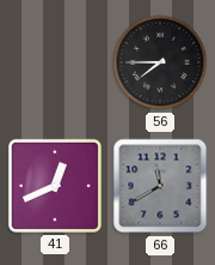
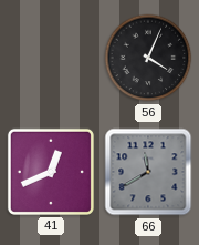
56: 7:45 -> 4:04 (148, 58)
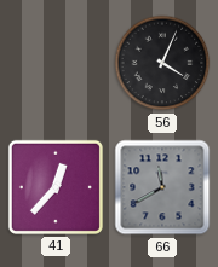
41: 12:41 -> 12:37 (56, 187)
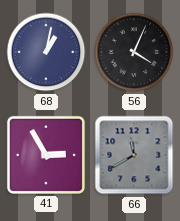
68: none -> 1:02 (46, 52)
41: 12:37 -> 2:55 (46, 155)
